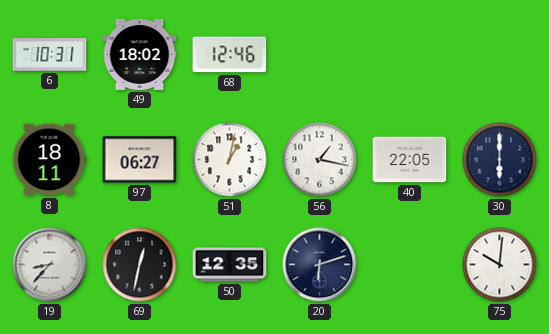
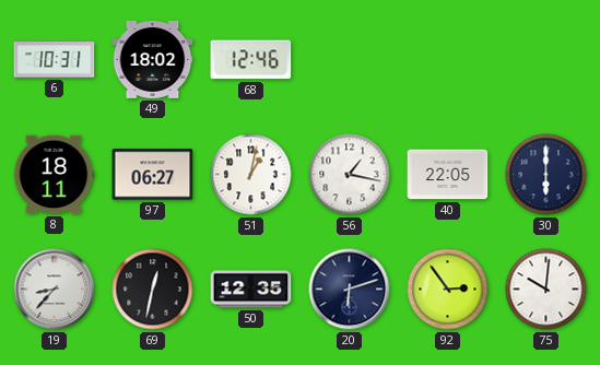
92: none -> 2:54 (448, 290)
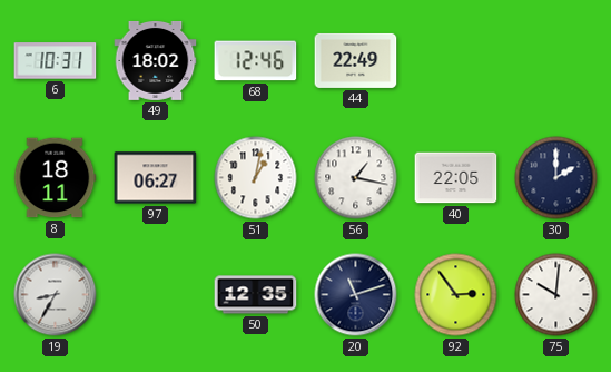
44: none -> 22:49 (356, 60)
30: 6:00 -> 2:00 (556, 178)
19: 8:37 -> 8:35 (56, 295)
69: 12:32 -> none (153, 290)
20: 6:12 -> 11:12 (356, 295)
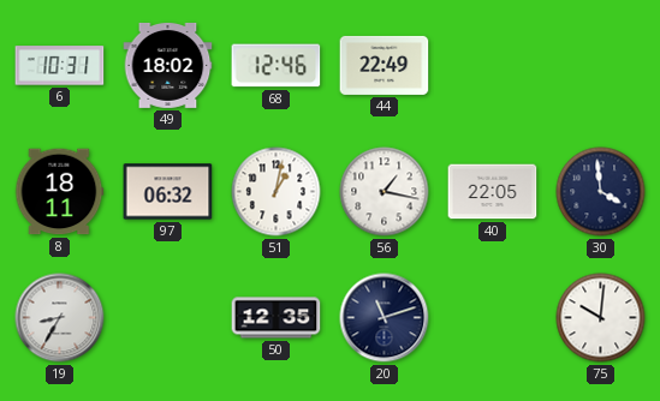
97: 06:27 -> 06:32 (168, 192)
30: 2:00 -> 3:59 (601, 192)
92: 2:54 -> none (456, 295)
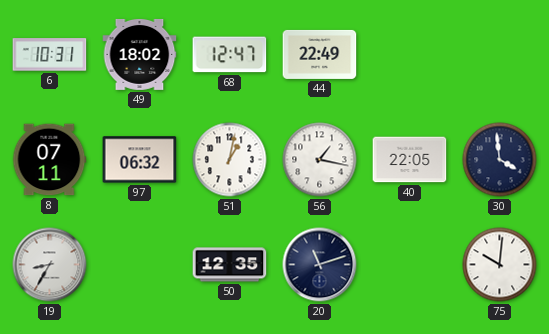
68: 12:46 -> 12:47 (230, 55)
8: 18:11 -> 07:11 (50, 160)
